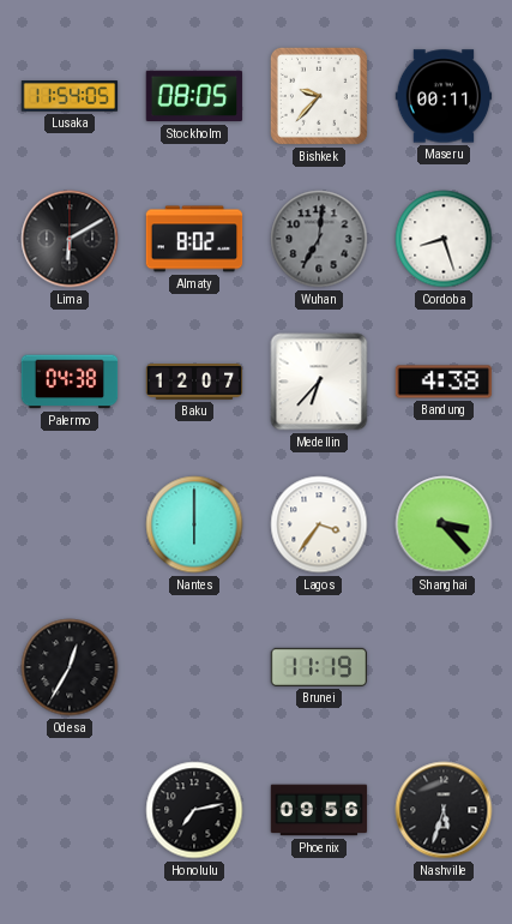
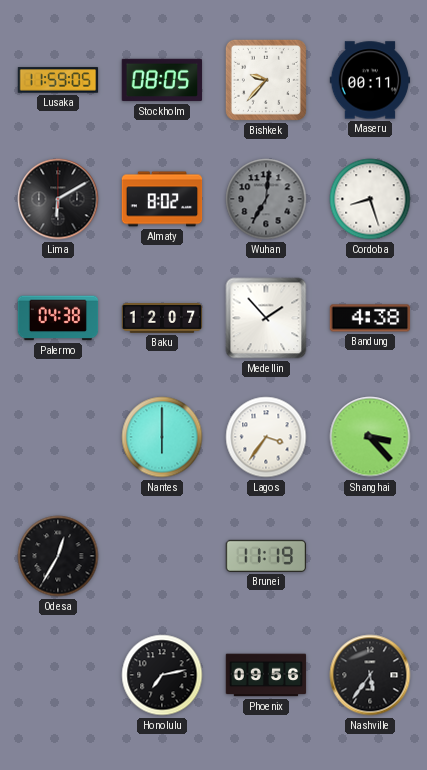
Lusaka: 11:54 -> 11:59 (58, 80)
Medellin: 6:37 -> 1:53 (266, 318)
Nashville: 5:33 -> 5:36 (370, 675)
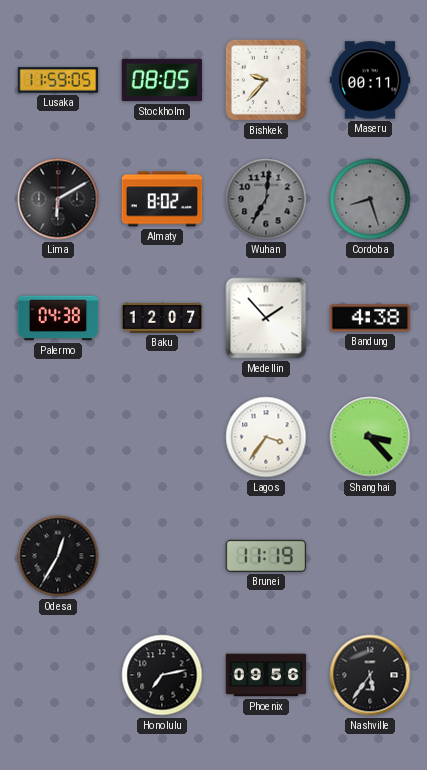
Cordoba dial: white -> grey (370, 199)
Nantes: 6:00 -> none (162, 437)
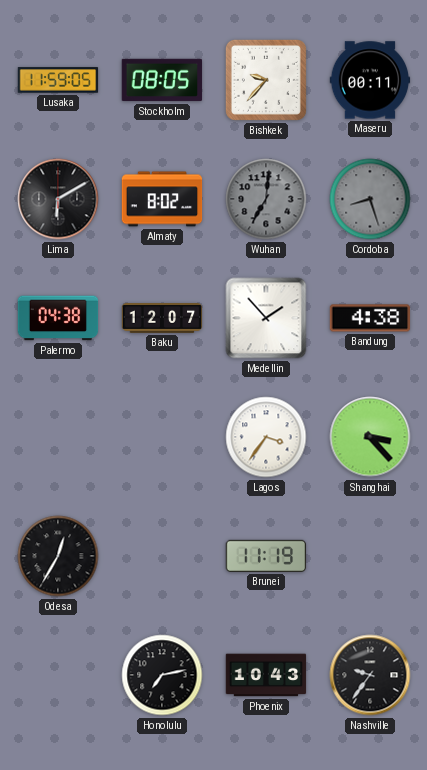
Phoenix: 09:56 -> 10:43 (266, 675)
Nashville: 5:36 -> 9:36 (370, 675)
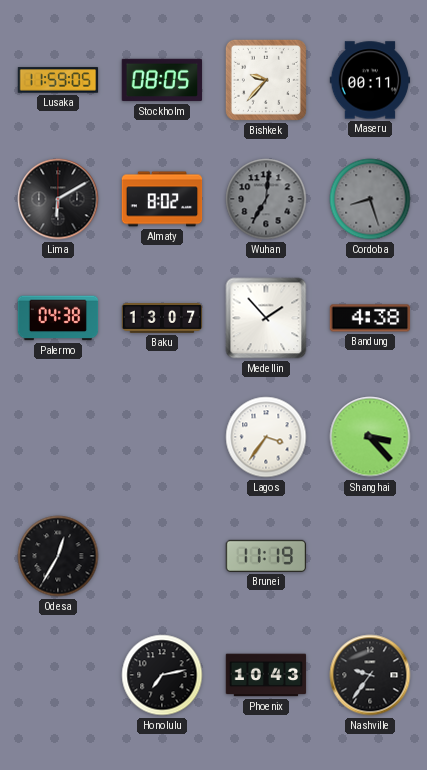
Baku: 12:07 -> 13:07 (162, 319)
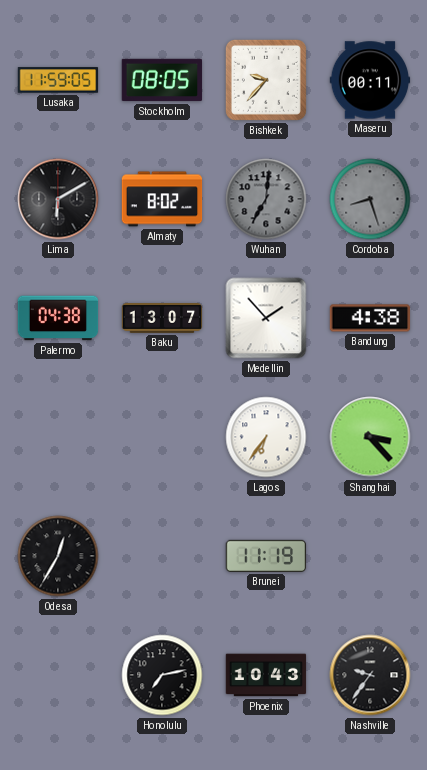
Lagos: 3:36 -> 6:36 (266, 437)
